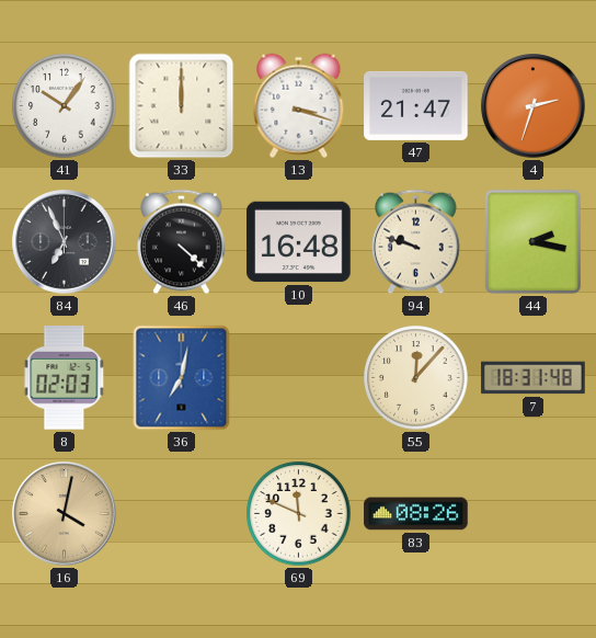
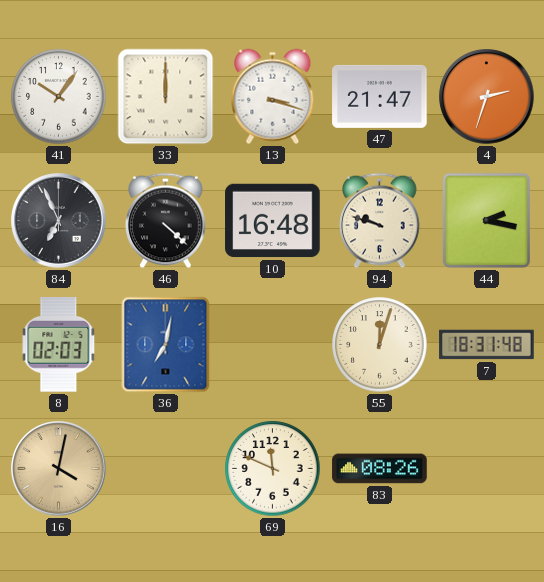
55: 12:07 -> 12:03 (380, 345)
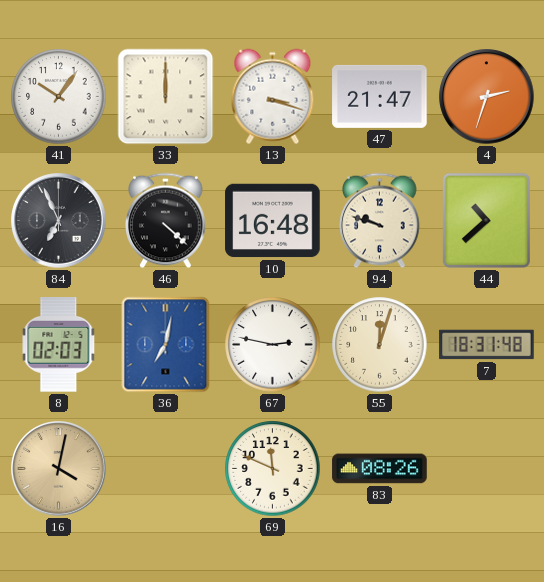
44: 2:17 -> 10:38 (486, 220)
67: none -> 2:47 (273, 345)
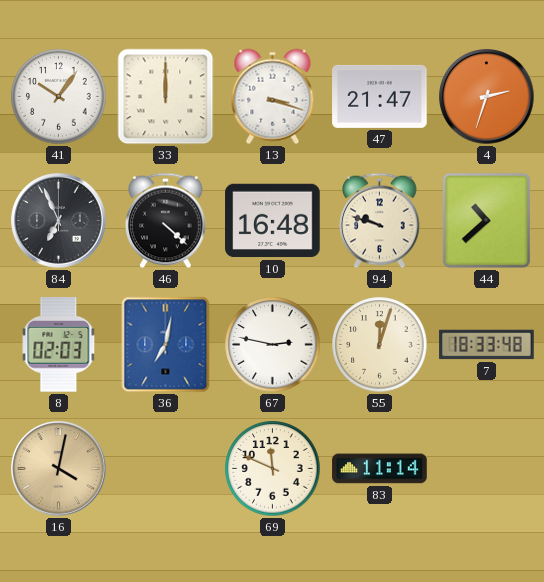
7: 18:31 -> 18:33 (487, 345)
83: 08:26 -> 11:14 (380, 469)
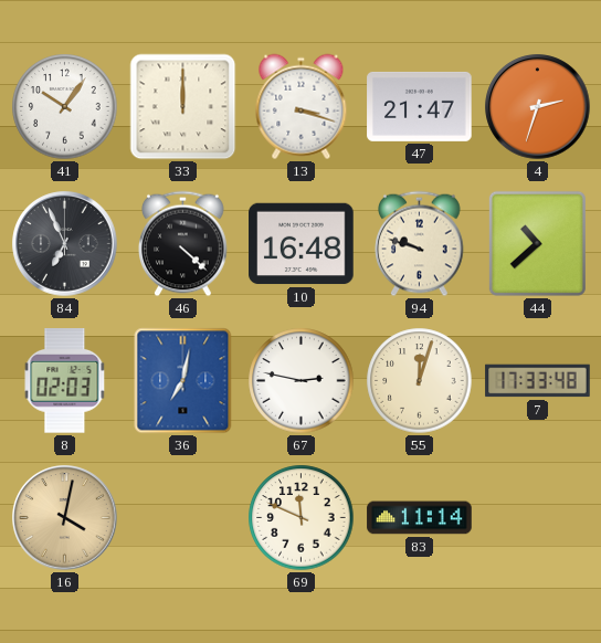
7: 18:33 -> 17:33 (538, 381)
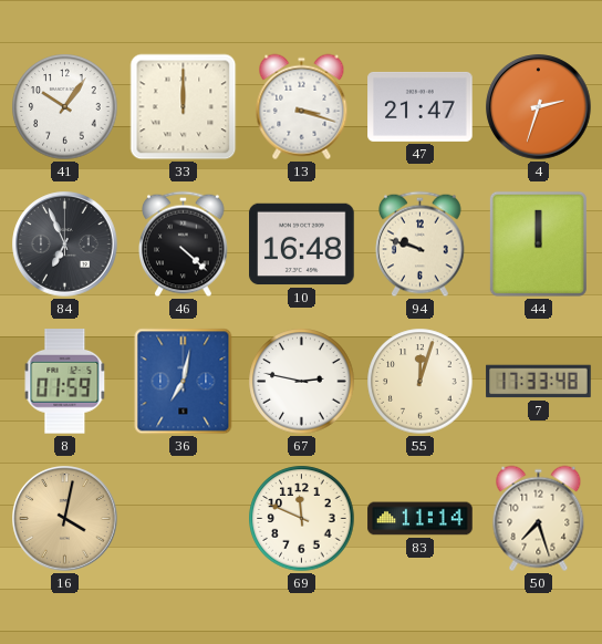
44: 10:38 -> 12:00 (538, 243)
8: 02:03 -> 01:59 (65, 382)
50: none -> 7:27 (539, 519)
